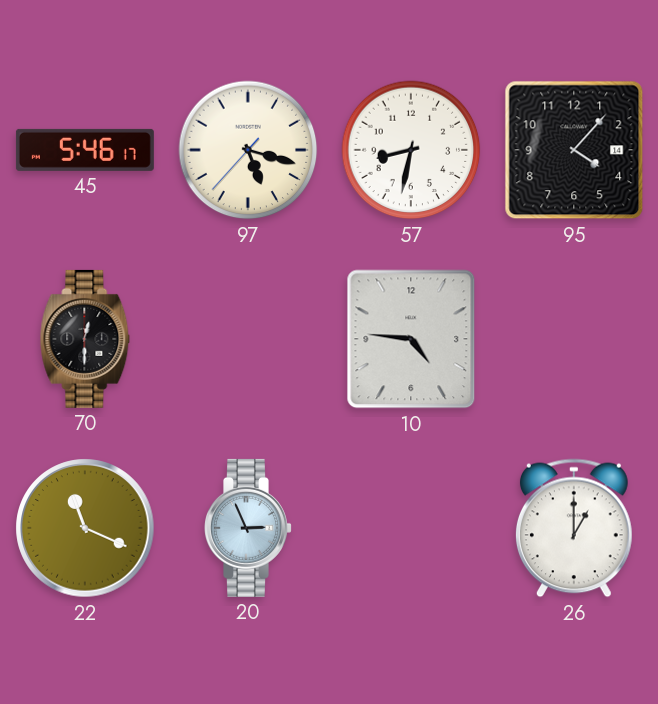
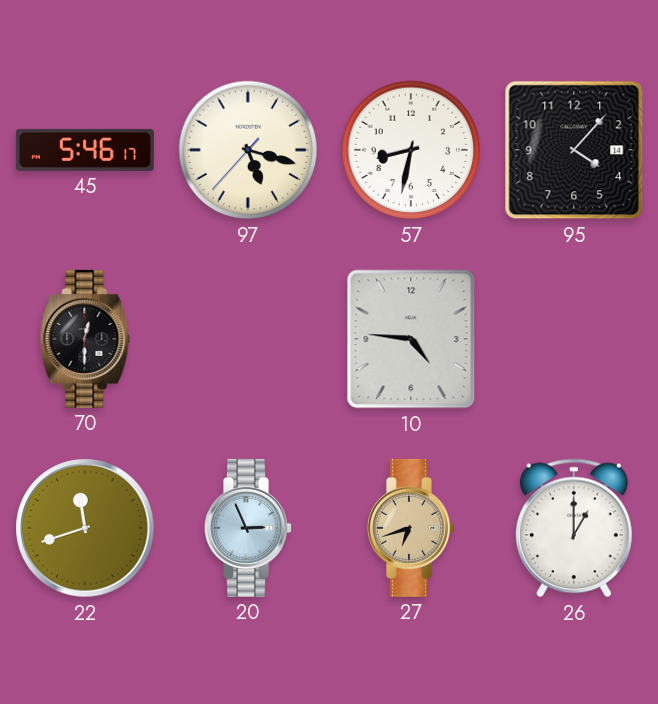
22: 11:19 -> 11:42 (85, 528)
27: none -> 6:42 (412, 528)
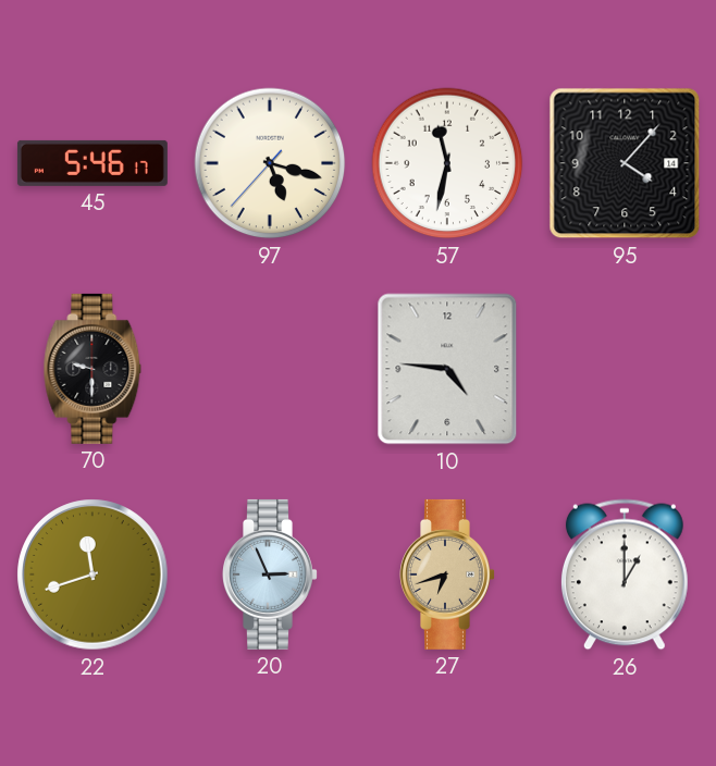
57: 8:32 -> 11:32 (447, 163)
70: 12:30 -> 9:30 (92, 369)
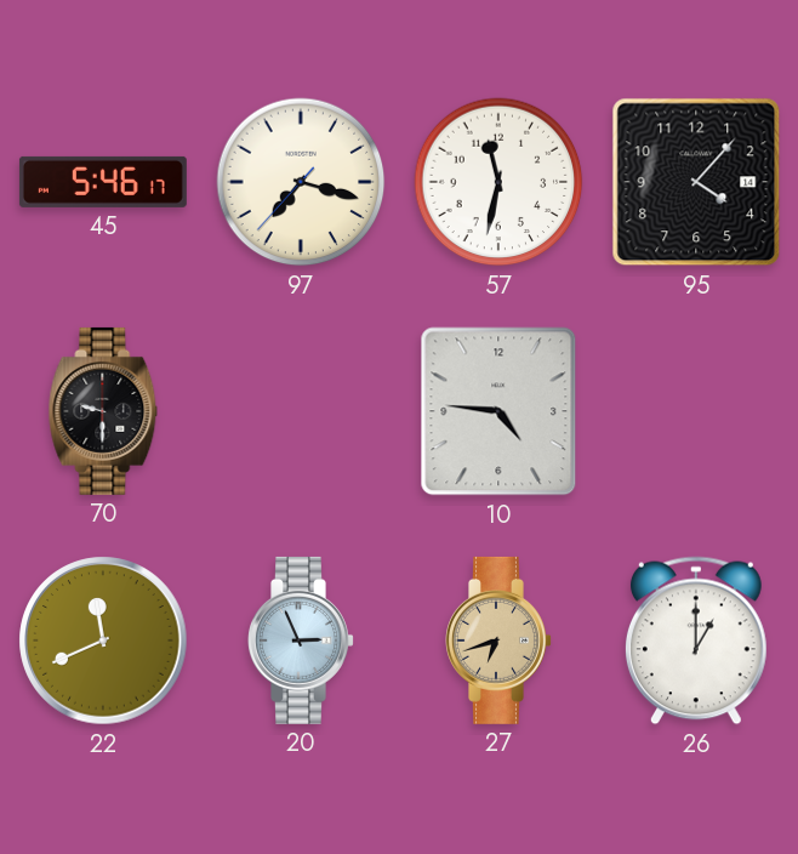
97: 5:17 -> 7:17 (301, 182)
22: 11:42 -> 11:41 (103, 640)
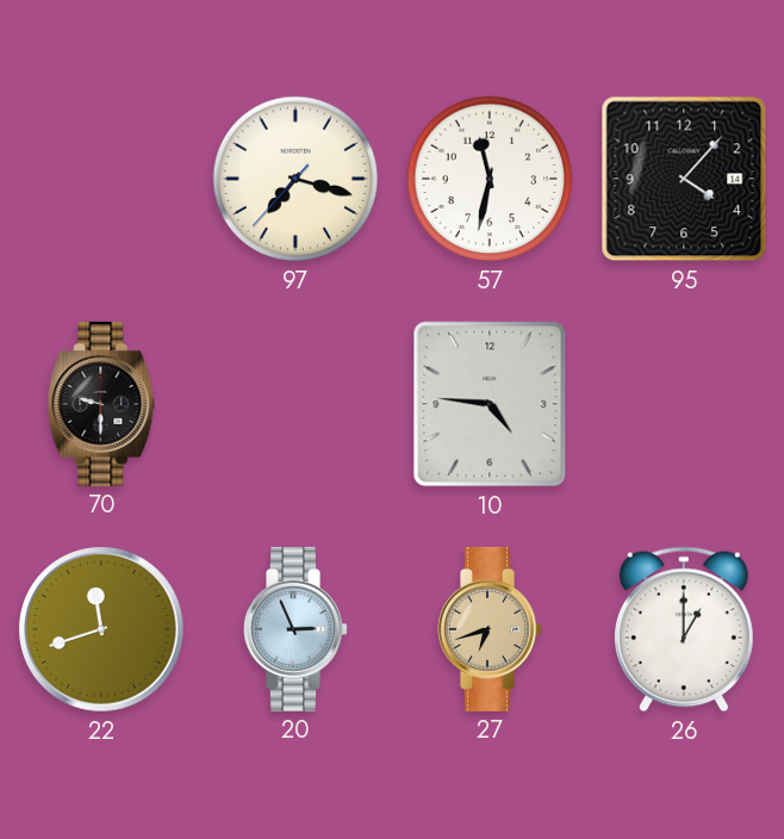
45: 5:46 -> none (103, 182)
22: 11:41 -> 11:42 (101, 629)
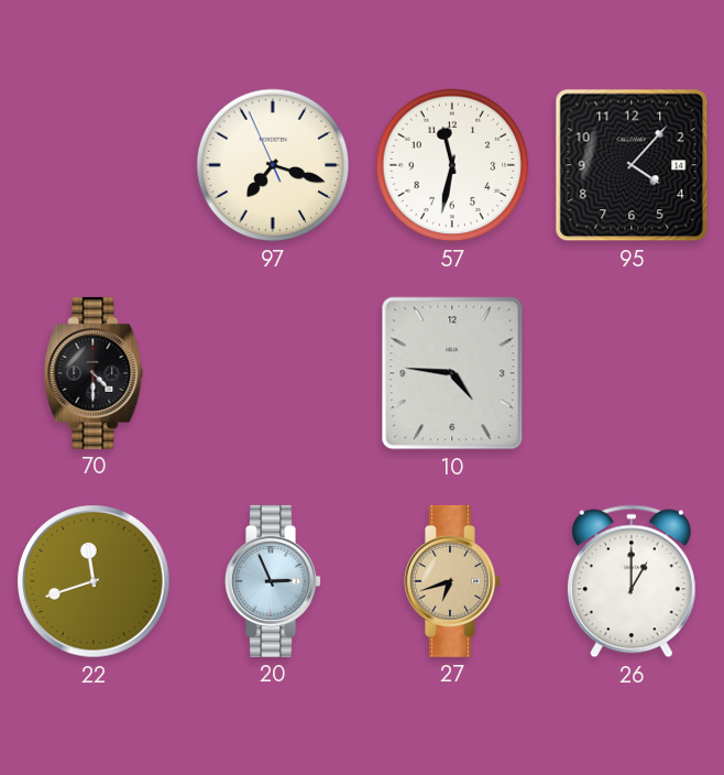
97: 7:17:37 -> 7:17:56 (273, 165)
70: 9:30 -> 4:30 (94, 373)
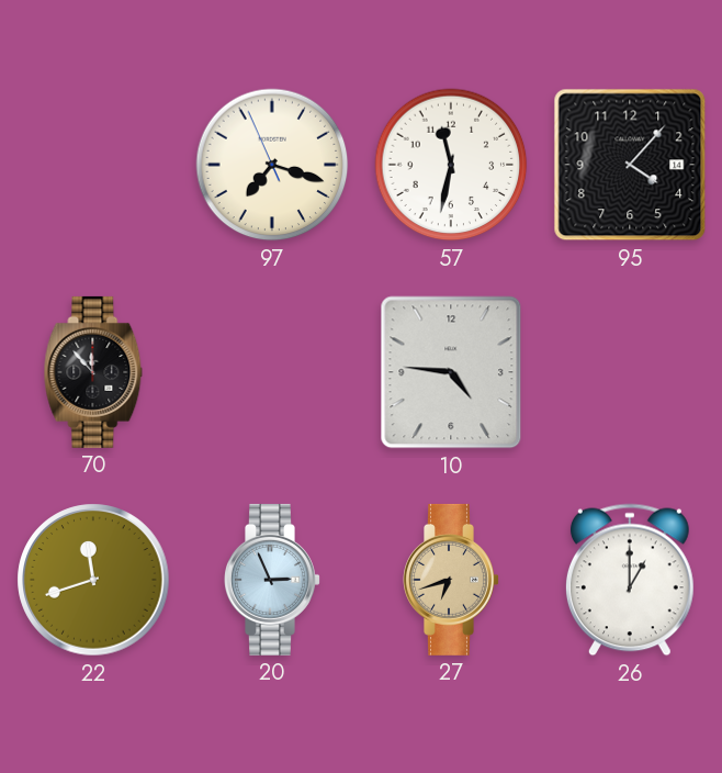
70: 4:30 -> 11:53 (93, 372)
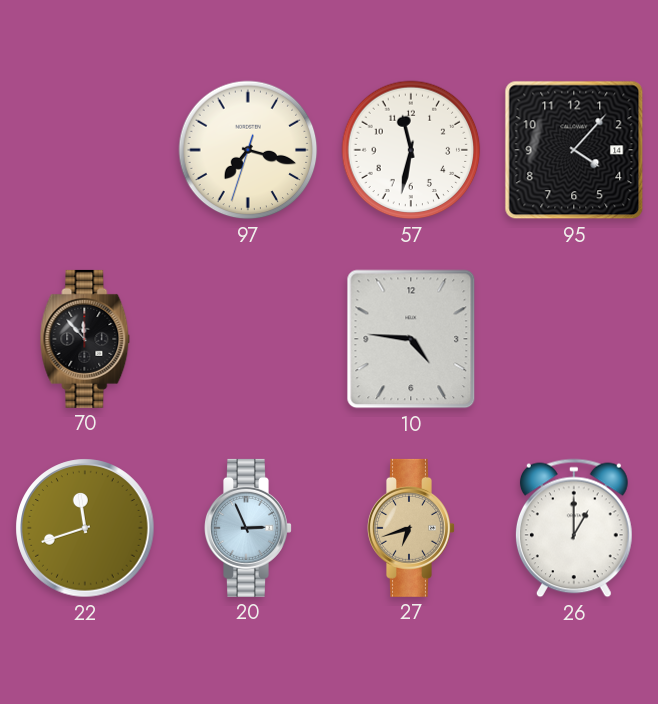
97: 7:17:56 -> 7:17:33 (248, 150)
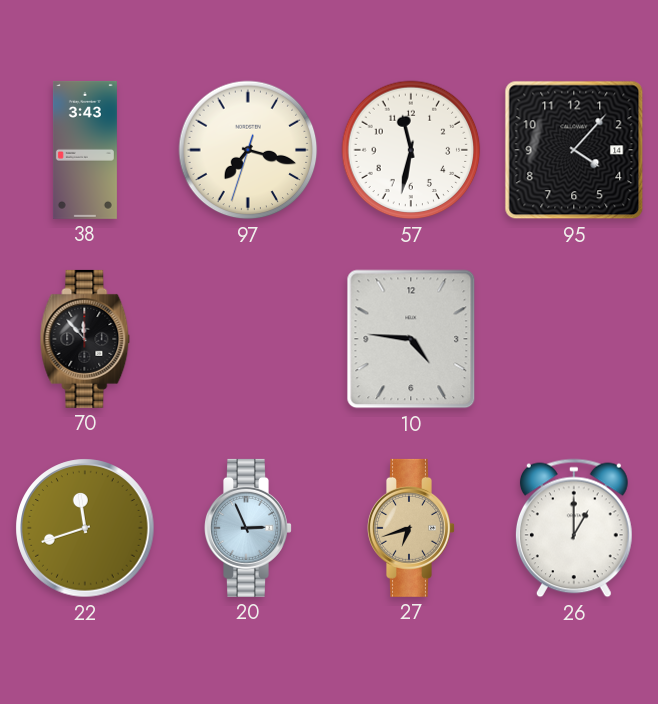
38: none -> 3:43 (85, 150)
